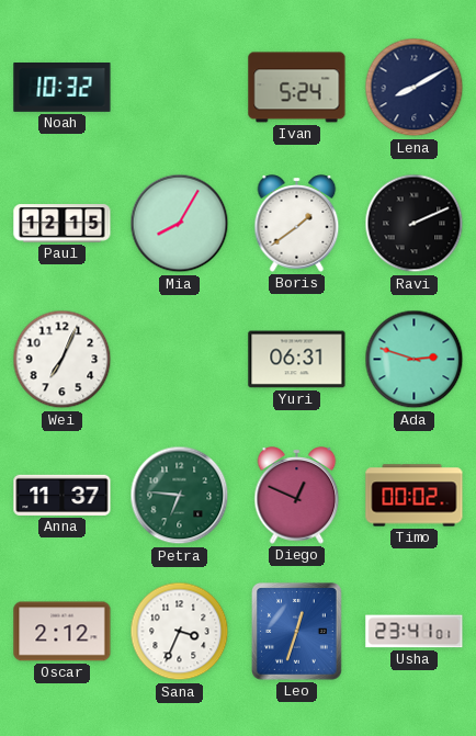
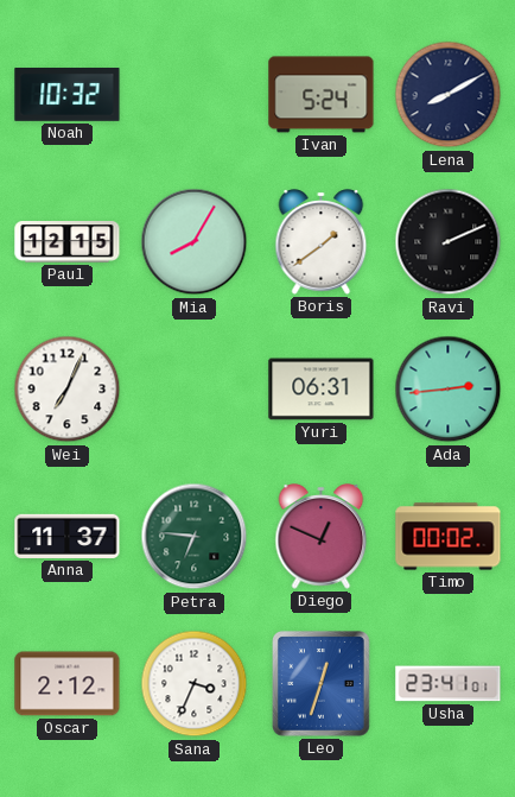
Ada: 2:48 -> 2:44 (449, 390)
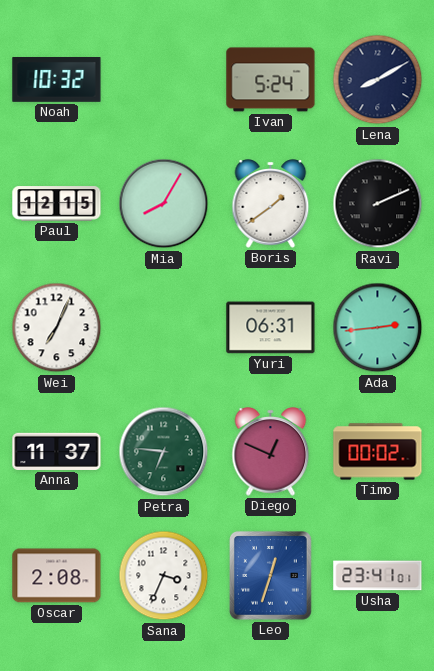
Oscar: 2:12 -> 2:08 (57, 576)
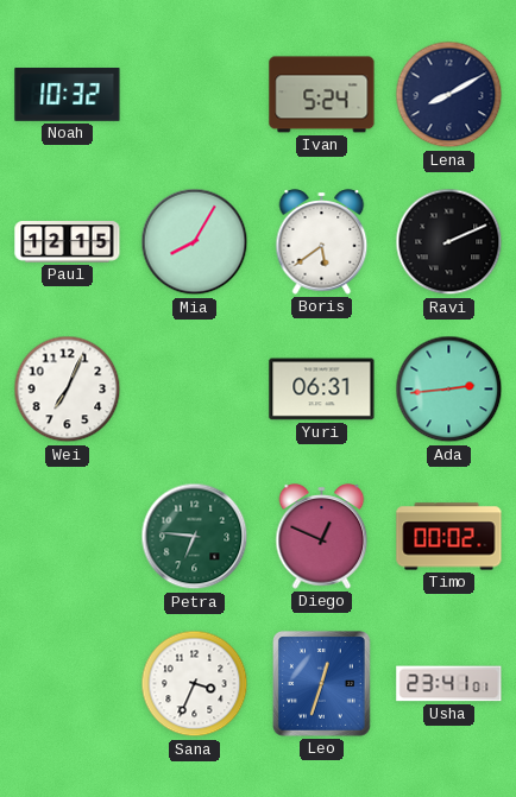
Boris: 1:39 -> 5:39 (322, 242)
Anna: 11:37 -> none (57, 451)
Oscar: 2:08 -> none (57, 576)
